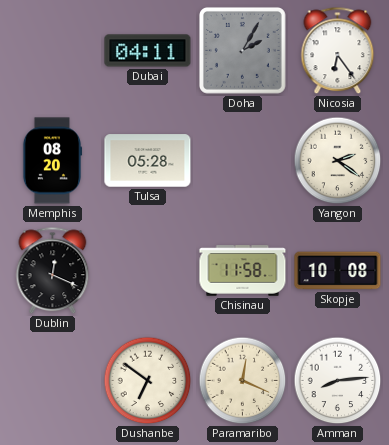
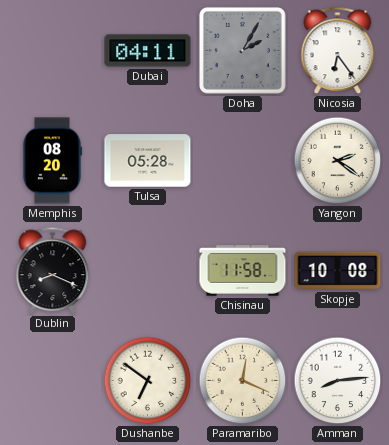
Dublin: 12:19 -> 8:19 (53, 271)
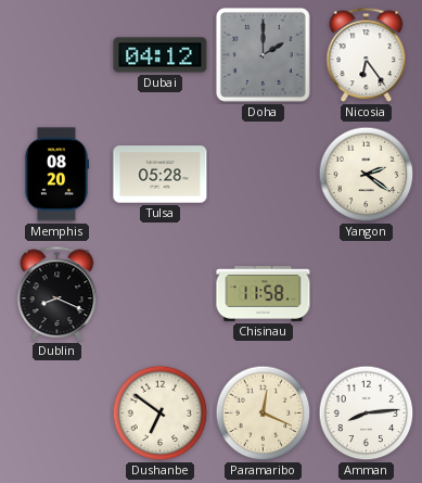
Dubai: 04:11 -> 04:12 (161, 55)
Doha: 2:05 -> 2:00 (264, 55)
Skopje: 10:08 -> none (338, 271)
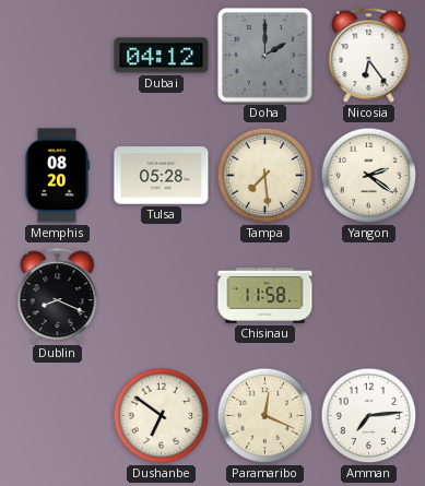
Tampa: none -> 7:29 (265, 176)
Amman: 8:14 -> 7:14 (369, 416)
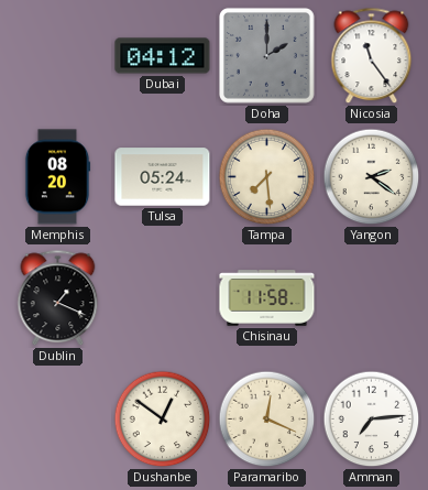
Nicosia: 6:24 -> 11:24 (372, 56)
Tulsa: 05:28 -> 05:24 (163, 177)
Dublin: 8:19 -> 1:19 (58, 298)
Dushanbe: 6:51 -> 12:51 (163, 420)
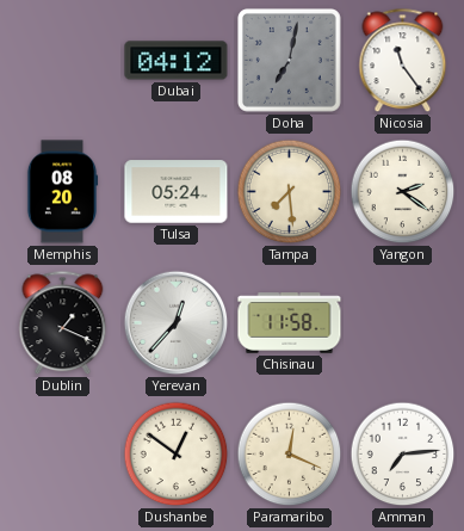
Doha: 2:00 -> 7:02 (290, 61)
Yerevan: none -> 12:37 (177, 323)
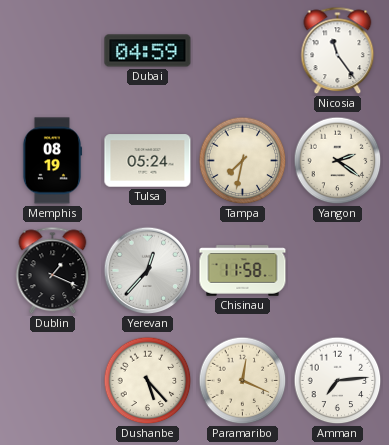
Dubai: 04:12 -> 04:59 (148, 51)
Doha: 7:02 -> none (290, 61)
Memphis: 08:20 -> 08:19 (52, 161)
Tampa: 7:29 -> 7:32 (243, 161)
Dushanbe: 12:51 -> 5:23 (148, 381)
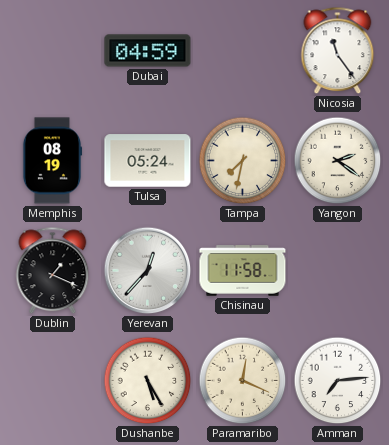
Dushanbe: 5:23 -> 5:25 (148, 381)
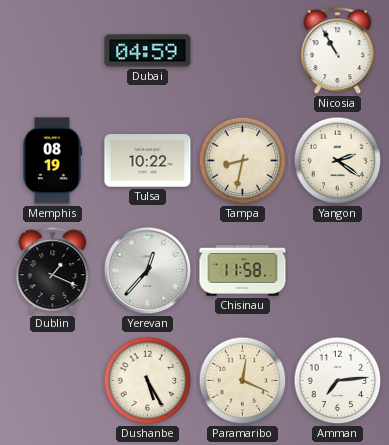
Nicosia: 11:24 -> 10:55 (338, 51)
Tulsa: 05:24 -> 10:22 (148, 161)
Tampa: 7:32 -> 8:32 (243, 161)
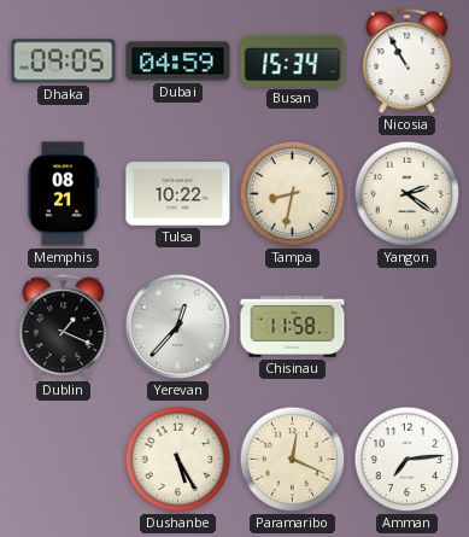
Dhaka: none -> 09:05 (64, 62)
Busan: none -> 15:34 (293, 60)
Memphis: 08:19 -> 08:21 (63, 194)
